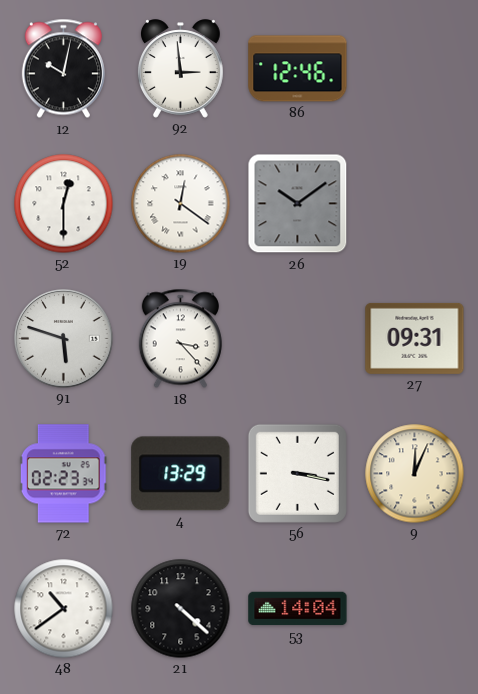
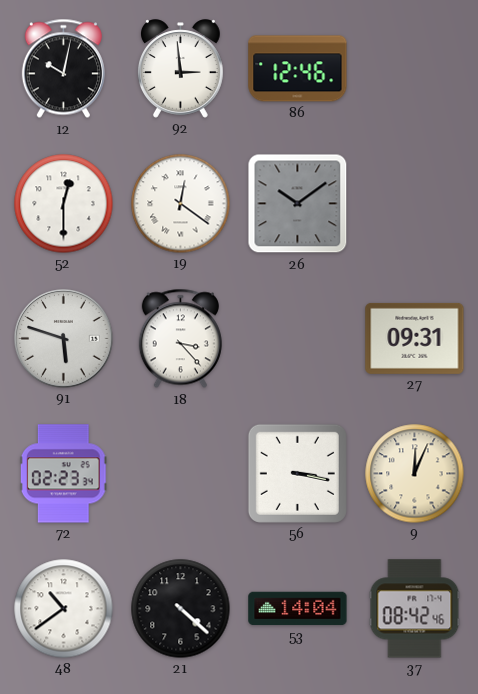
4: 13:29 -> none (181, 474)
37: none -> 08:42 (415, 609)
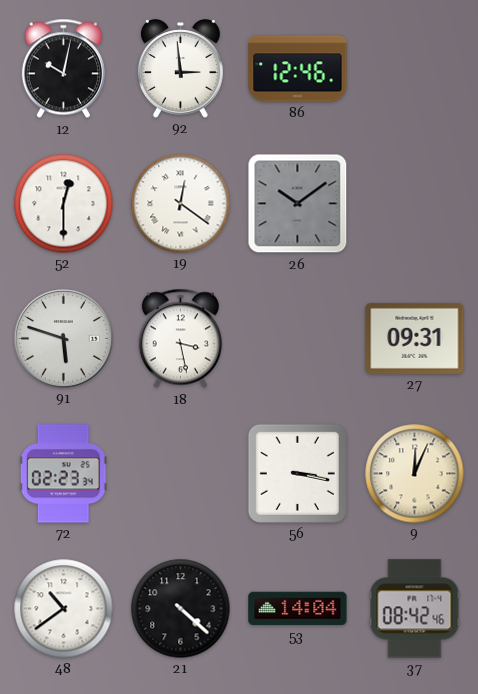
18: 3:23 -> 3:28 (180, 339)
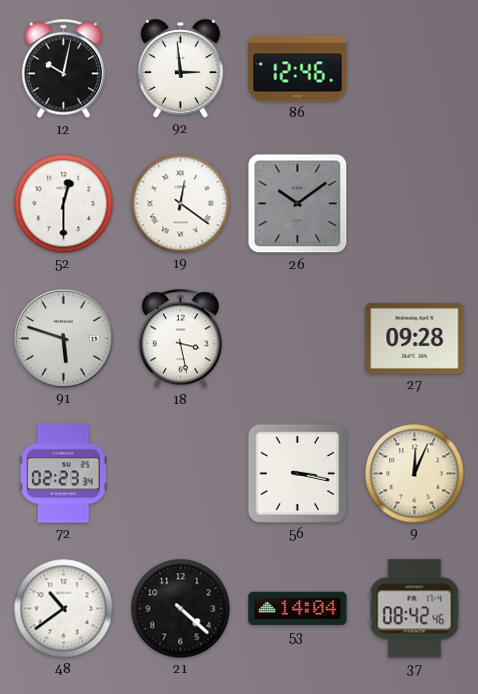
27: 09:31 -> 09:28 (415, 338)
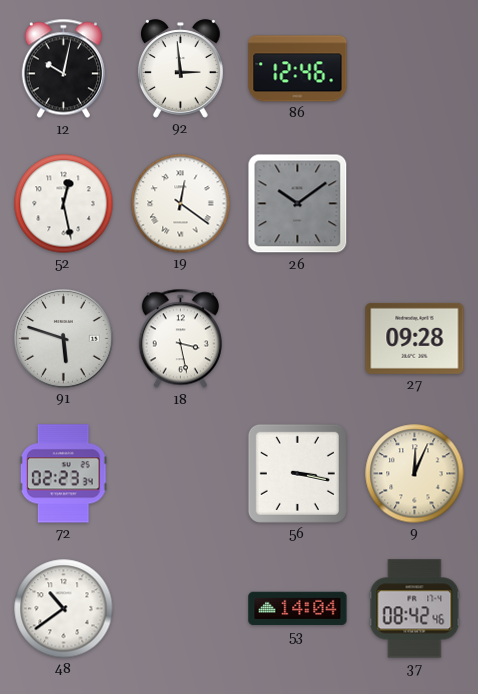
52: 12:30 -> 12:28 (64, 204)
21: 4:22 -> none (181, 609)
